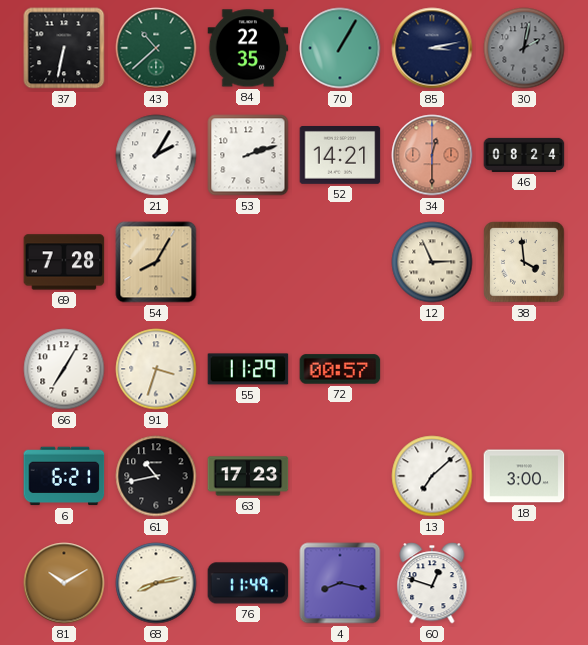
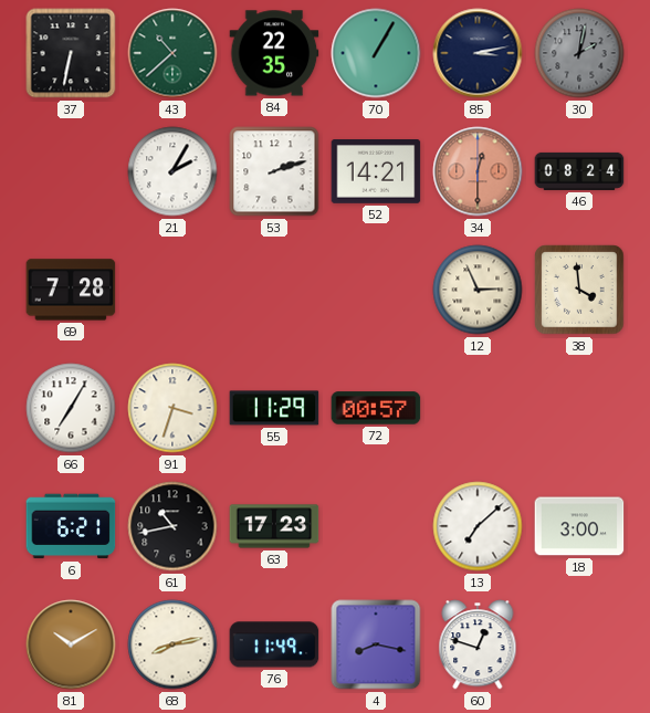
54: 8:05 -> none (156, 262)
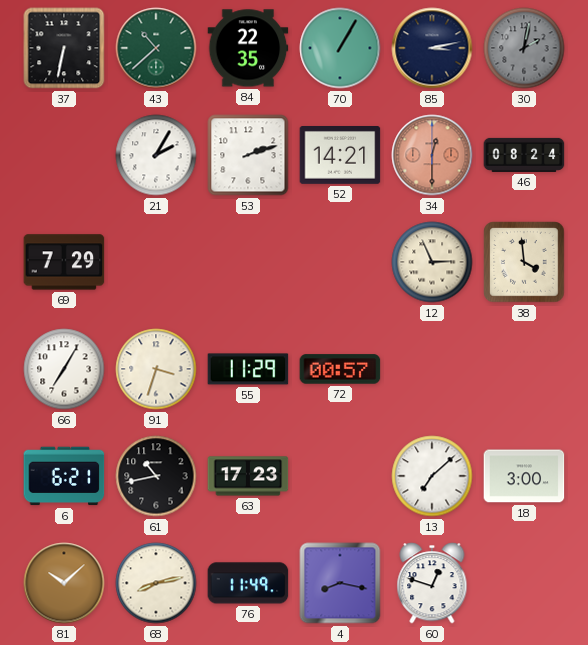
69: 7:28 -> 7:29 (64, 262)
81: 10:10 -> 10:08 (64, 583)
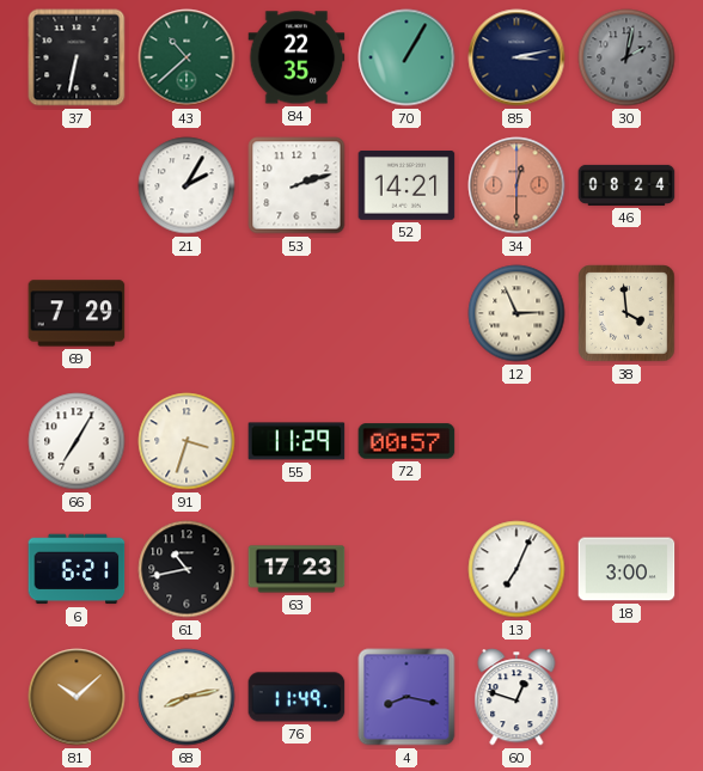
13: 7:08 -> 7:04 (516, 569)
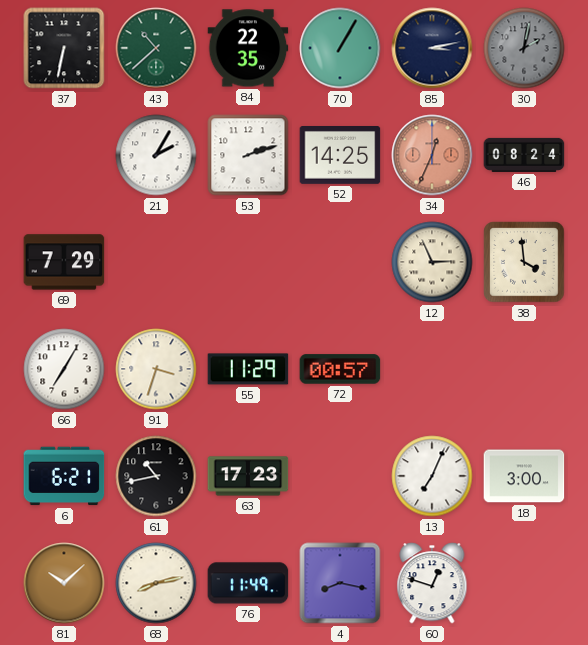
52: 14:21 -> 14:25 (340, 156)
34: 12:30 -> 12:34 (432, 155)
